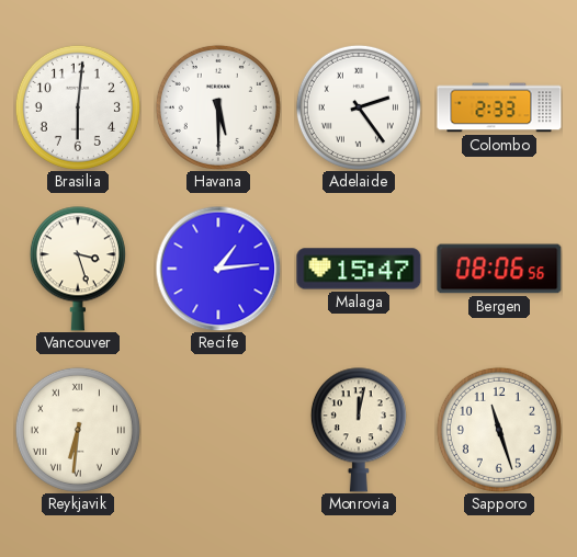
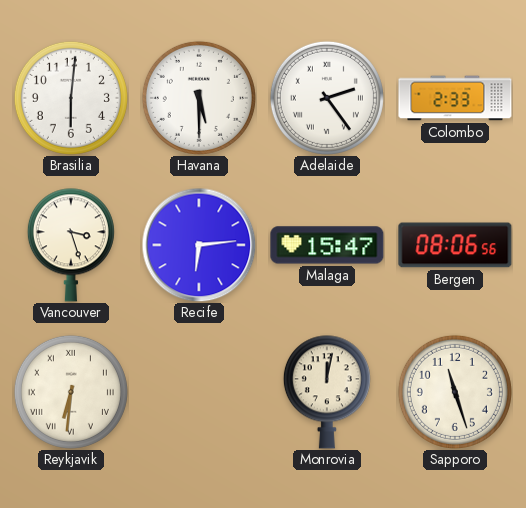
Recife: 1:14 -> 6:14 (199, 245)
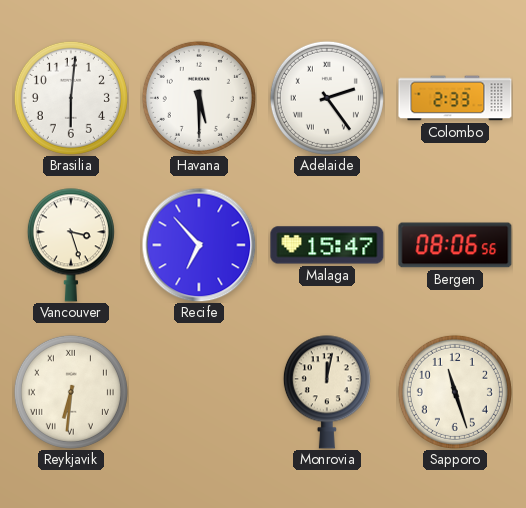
Recife: 6:14 -> 6:53 (199, 245)
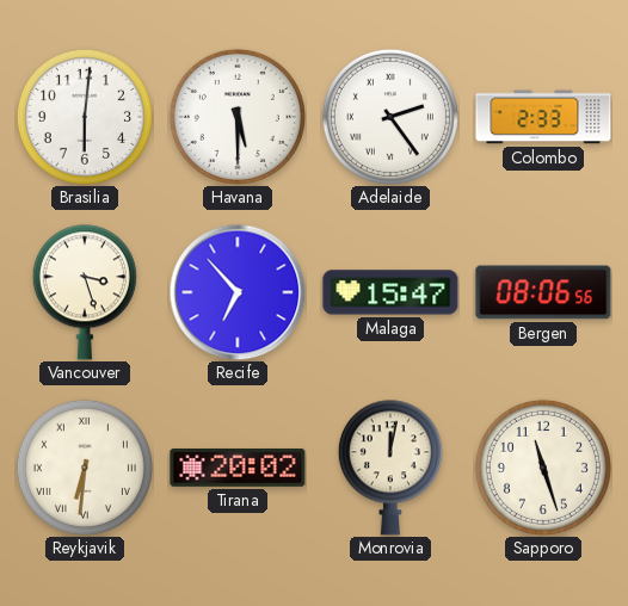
Tirana: none -> 20:02 (238, 468)
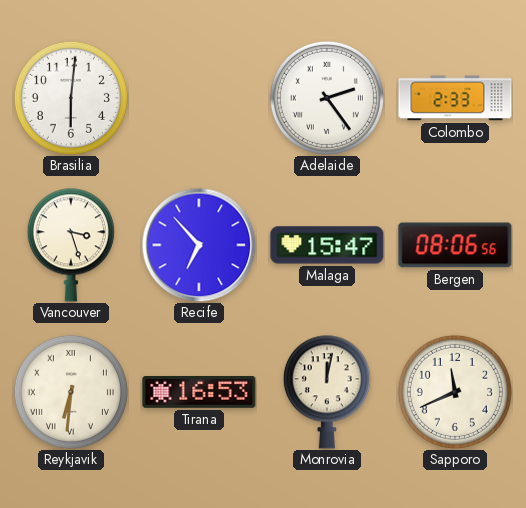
Havana: 5:30 -> none (238, 117)
Tirana: 20:02 -> 16:53 (199, 392)
Sapporo: 11:27 -> 11:41 (455, 392)
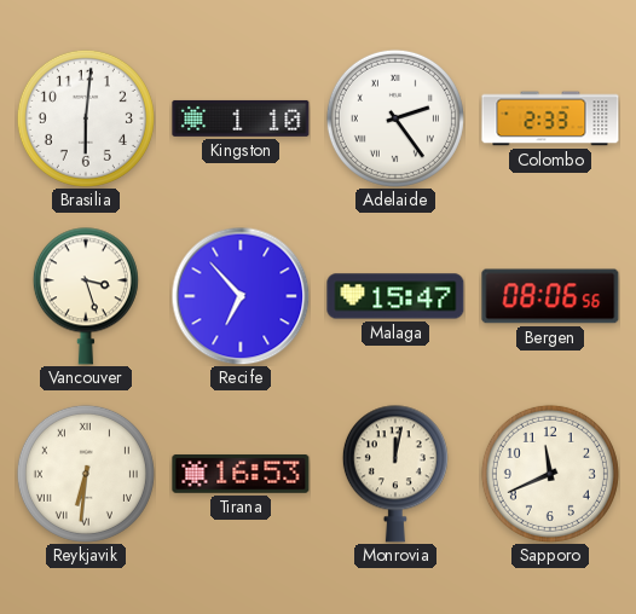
Kingston: none -> 1:10 (241, 118)
